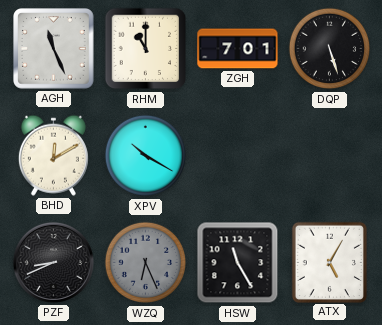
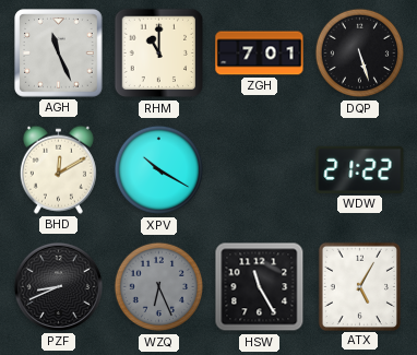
WDW: none -> 21:22 (360, 169)
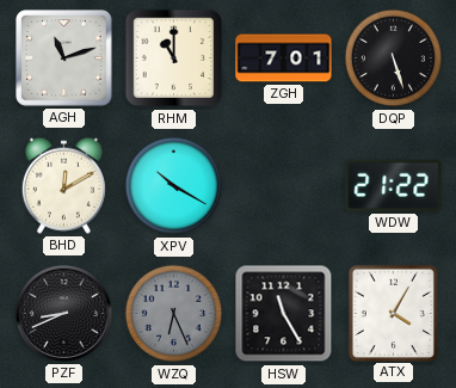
AGH: 11:26 -> 11:12 (64, 58)
ATX: 5:05 -> 4:05 (393, 313)
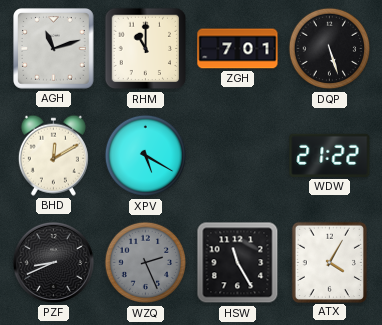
XPV: 10:20 -> 5:20 (146, 156)
WZQ: 6:26 -> 2:26 (146, 263)
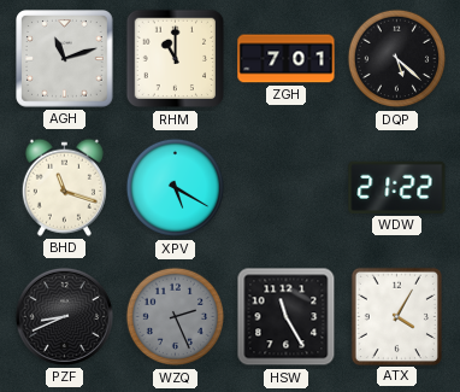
DQP: 5:27 -> 5:22 (397, 59)
BHD: 12:10 -> 11:18 (64, 187)
